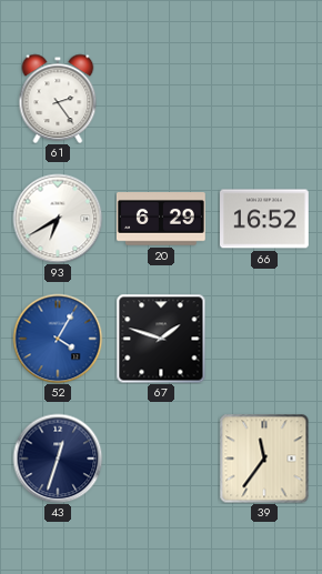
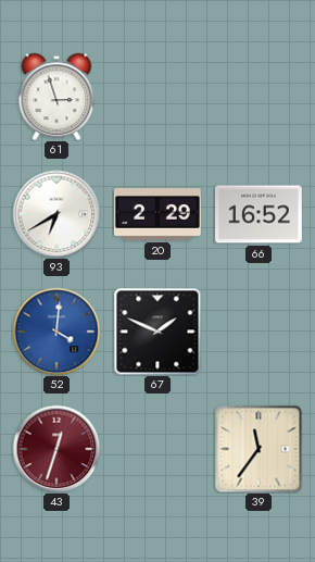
61: 2:24 -> 2:57 (56, 97)
20: 6:29 -> 2:29 (159, 215)
52: 4:05 -> 4:01 (56, 332)
67: 1:48 -> 1:49 (157, 332)
43 dial: navy -> burgundy (56, 449)
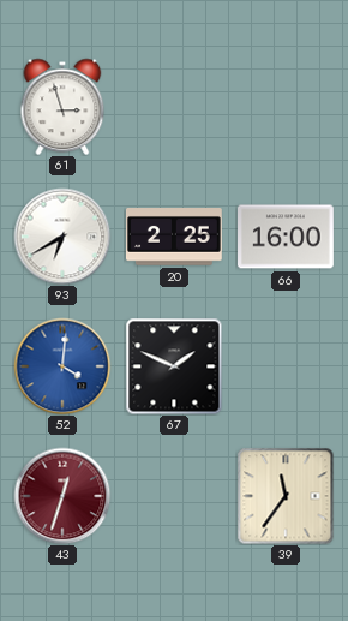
20: 2:29 -> 2:25 (175, 238)
66: 16:52 -> 16:00 (287, 237)
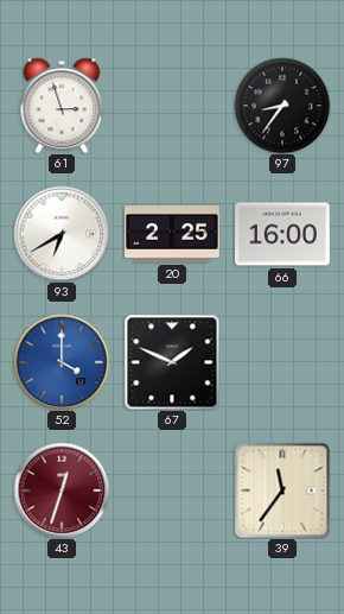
97: none -> 8:36 (282, 106)
52: 4:01 -> 4:00 (62, 362)
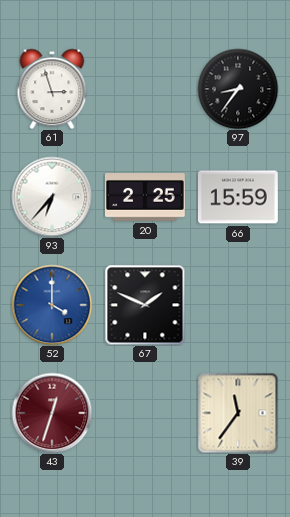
93: 6:40 -> 6:37 (52, 197)
66: 16:00 -> 15:59 (239, 197)
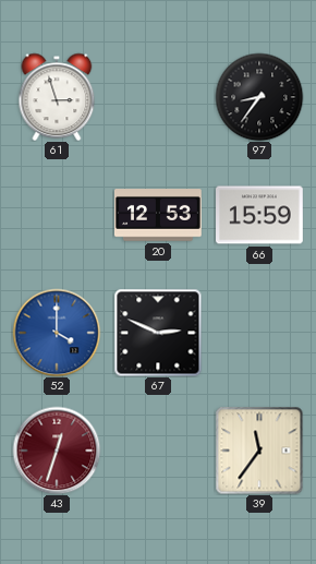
93: 6:37 -> none (52, 197)
20: 2:25 -> 12:53 (159, 216)
67: 1:49 -> 2:49 (158, 333)
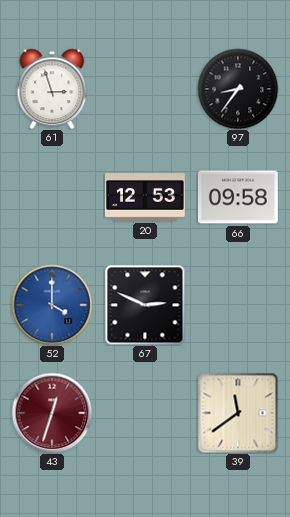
66: 15:59 -> 09:58 (239, 197)
39: 11:36 -> 11:39 (238, 413)
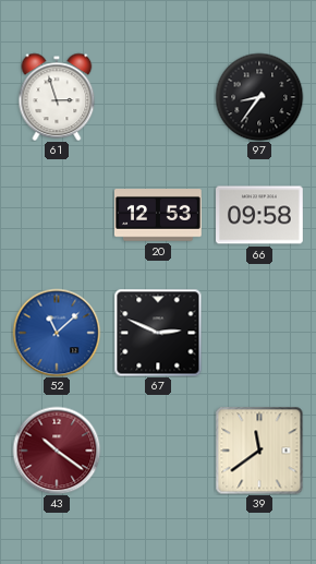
52: 4:00 -> 11:08 (57, 333)
43: 12:33 -> 10:21 (57, 451)
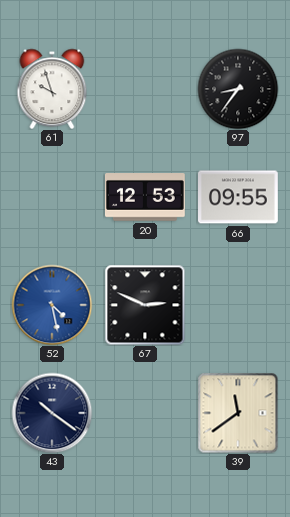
61: 2:57 -> 9:57 (52, 89)
66: 09:58 -> 09:55 (239, 197)
52: 11:08 -> 4:28 (52, 305)
43 dial: burgundy -> navy (52, 413)
